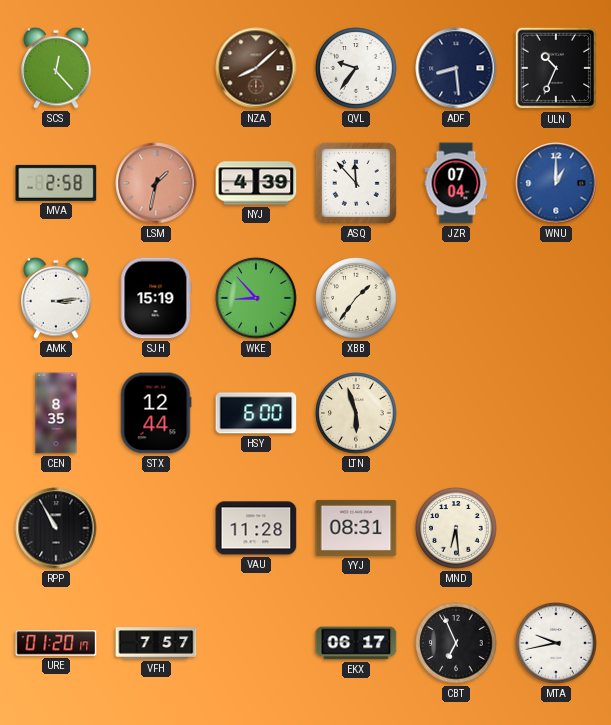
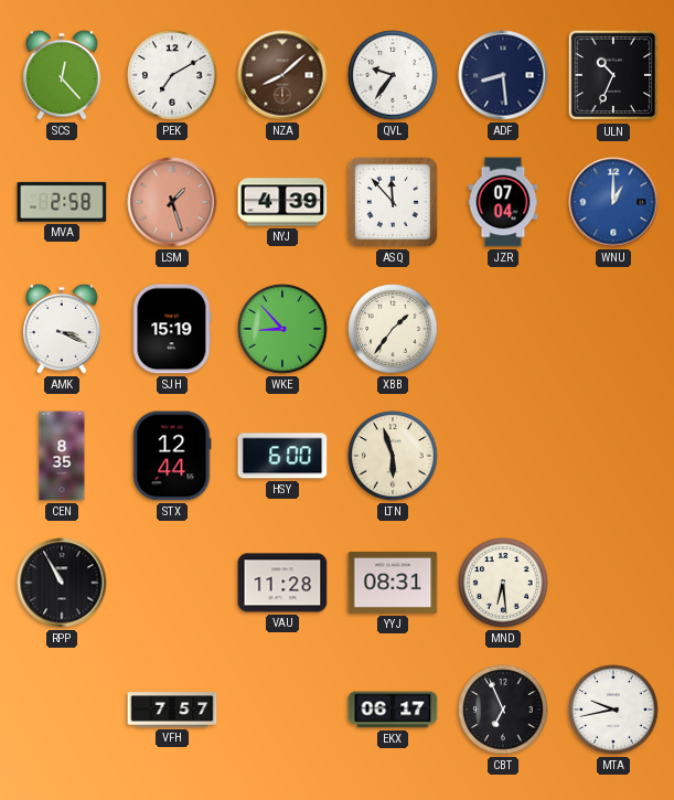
PEK: none -> 7:10 (172, 75)
LSM: 1:32 -> 1:27 (172, 202)
AMK: 3:14 -> 3:19 (62, 329)
URE: 01:20 -> none (56, 643)
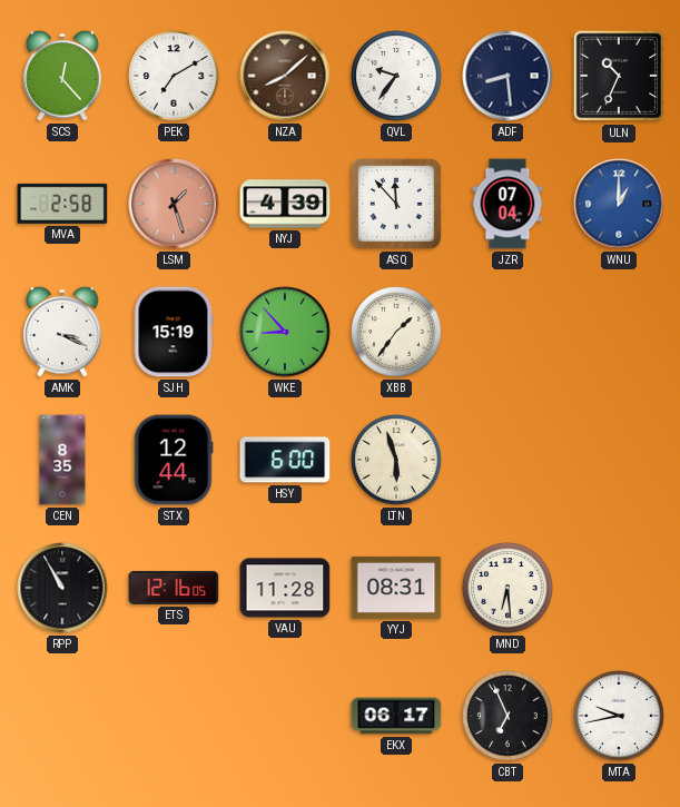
ETS: none -> 12:16 (174, 588)
VFH: 7:57 -> none (172, 710)
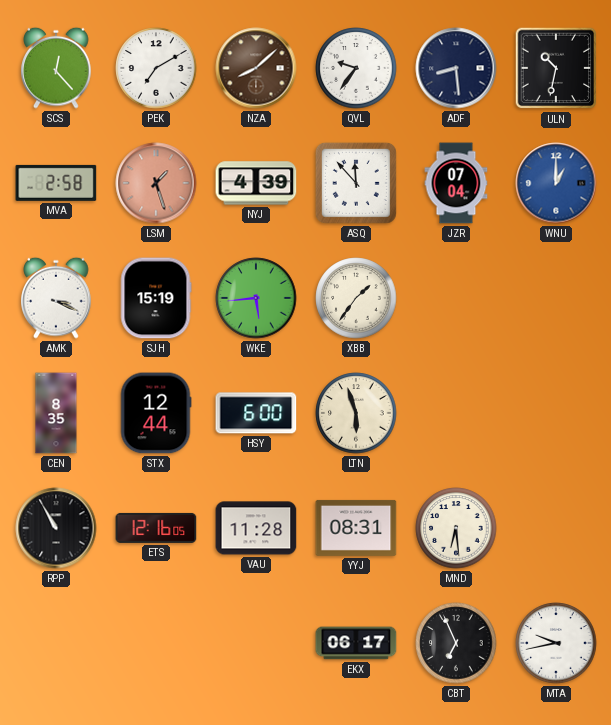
ULN: 10:34 -> 10:32 (556, 68)
WKE: 8:53 -> 5:44 (256, 298)
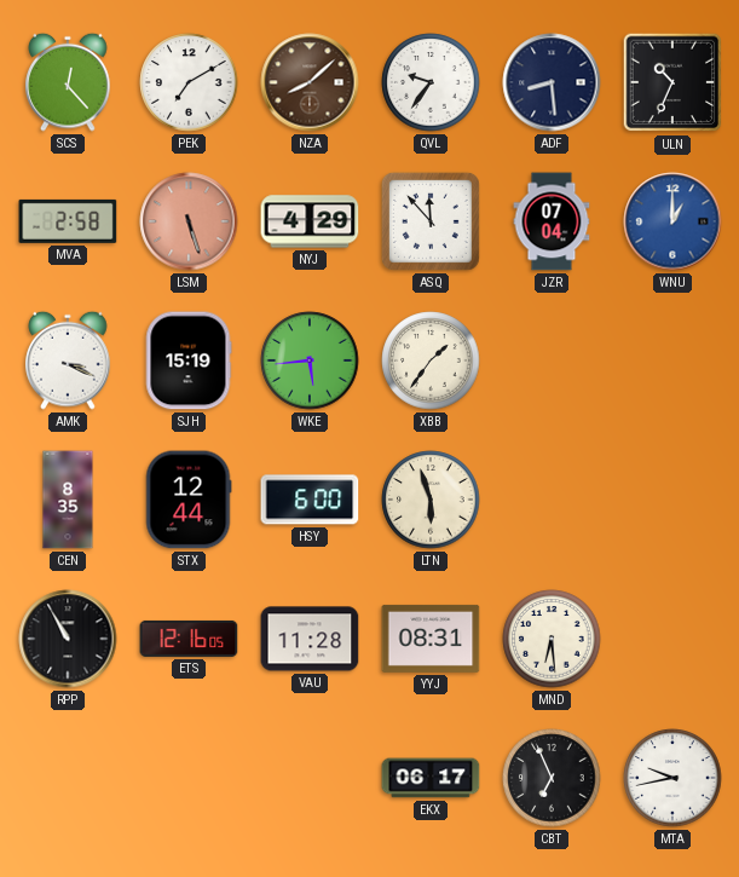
ULN: 10:32 -> 10:34 (672, 82)
LSM: 1:27 -> 5:27 (189, 221)
NYJ: 4:39 -> 4:29 (310, 221)
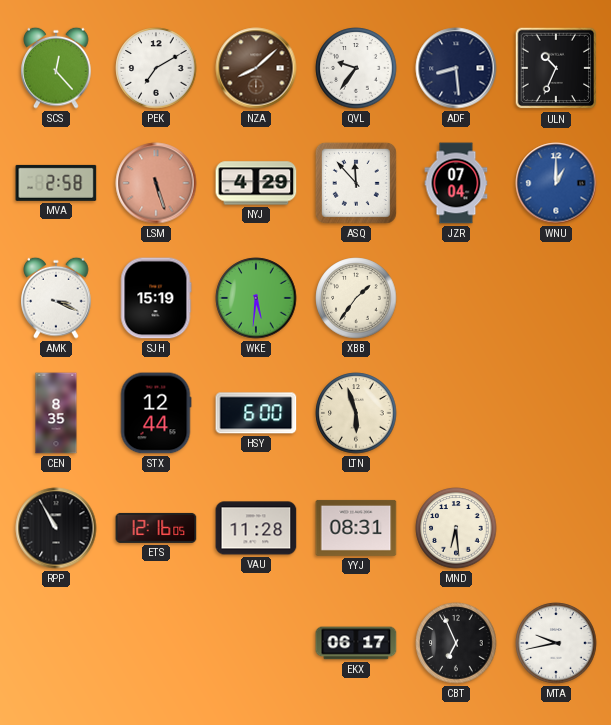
WKE: 5:44 -> 5:31 (256, 298)
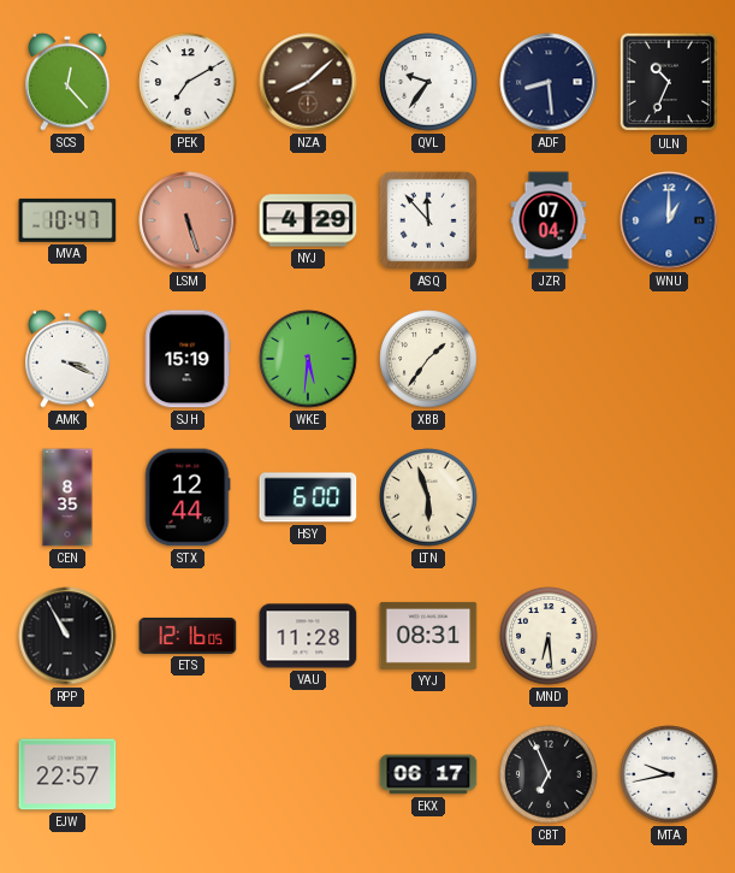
MVA: 2:58 -> 10:47 (67, 220)
EJW: none -> 22:57 (67, 774)
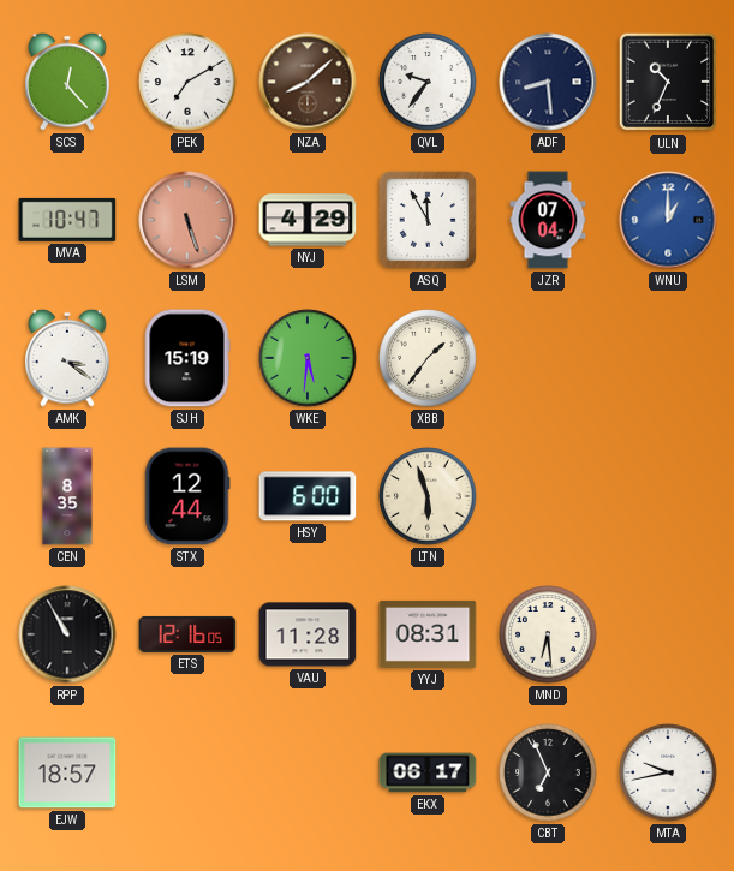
ASQ: 11:53 -> 11:55 (428, 220)
AMK: 3:19 -> 3:21 (67, 358)
EJW: 22:57 -> 18:57 (67, 772)
